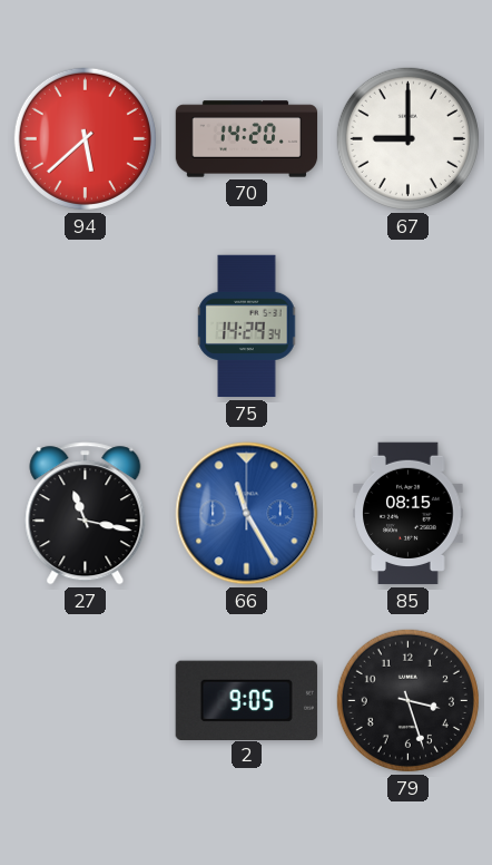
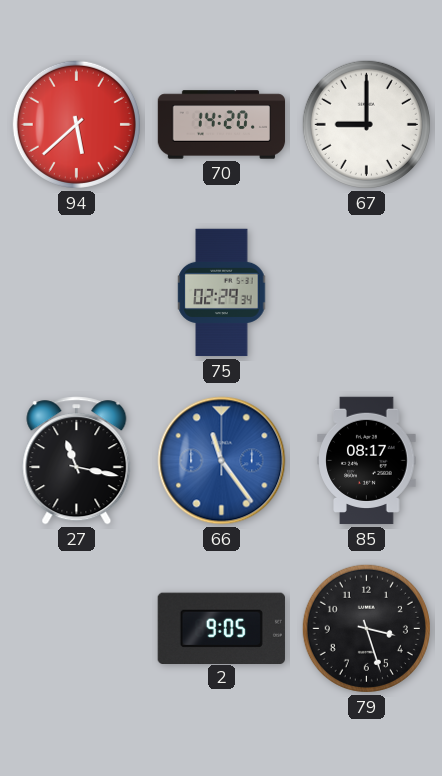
75: 14:29 -> 02:29 (222, 293)
66: 11:25 -> 11:24 (222, 461)
85: 08:15 -> 08:17 (367, 461)
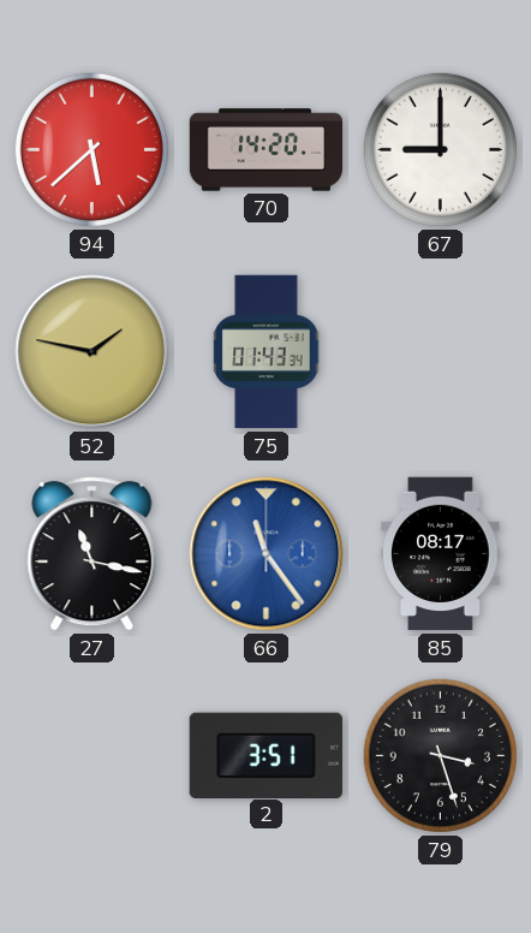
52: none -> 1:47 (93, 352)
75: 02:29 -> 01:43 (267, 352)
2: 9:05 -> 3:51 (265, 755)
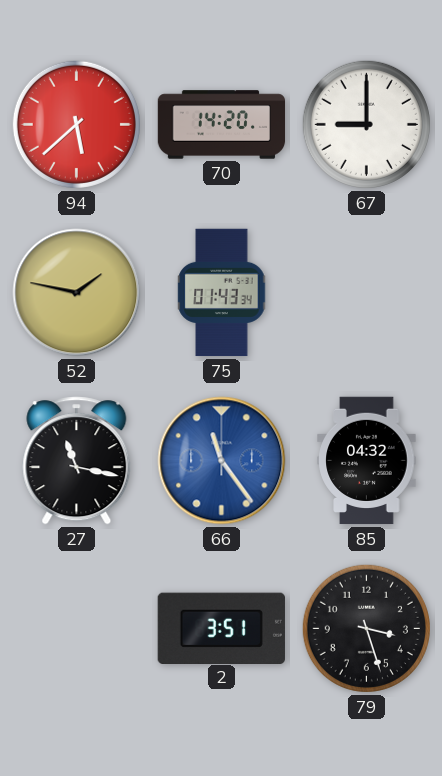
85: 08:17 -> 04:32 (367, 461)
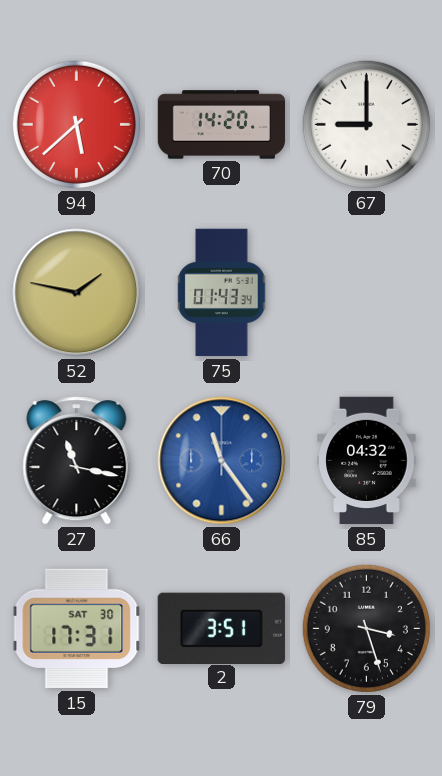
15: none -> 17:31 (77, 629)
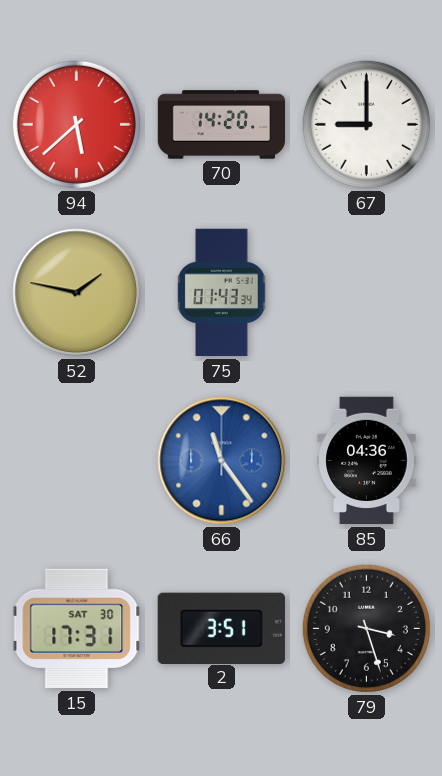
27: 11:17 -> none (77, 461)
85: 04:32 -> 04:36 (367, 461)
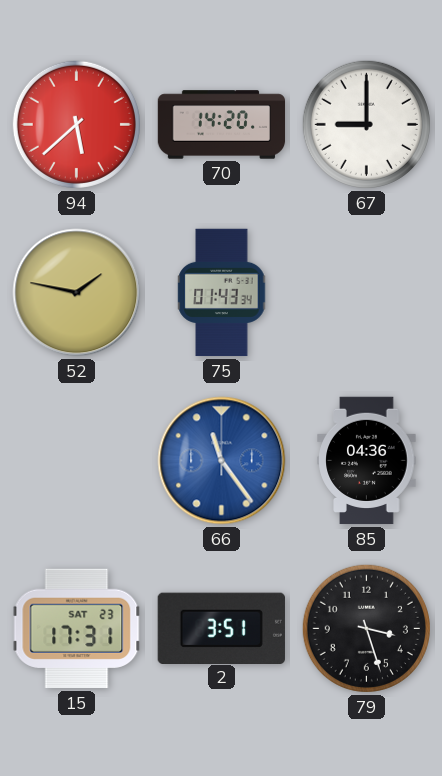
15 date: SAT 30 -> SAT 23 (77, 629)
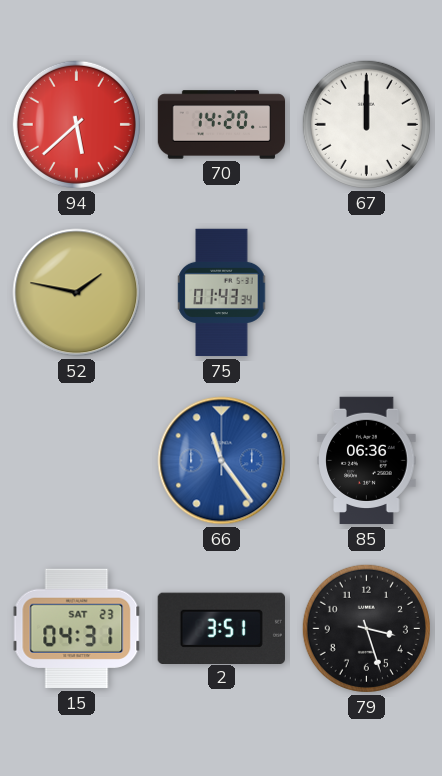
67: 9:00 -> 12:00 (366, 124)
85: 04:36 -> 06:36 (367, 461)
15: 17:31 -> 04:31 (77, 629)
